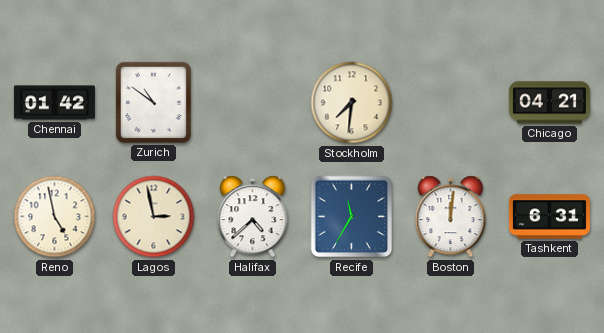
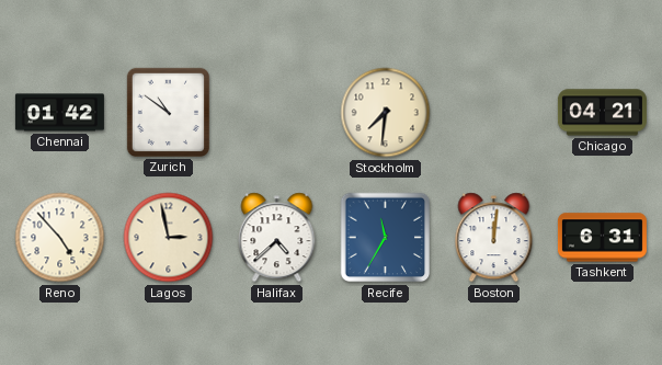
Reno: 4:58 -> 4:53 (60, 238)
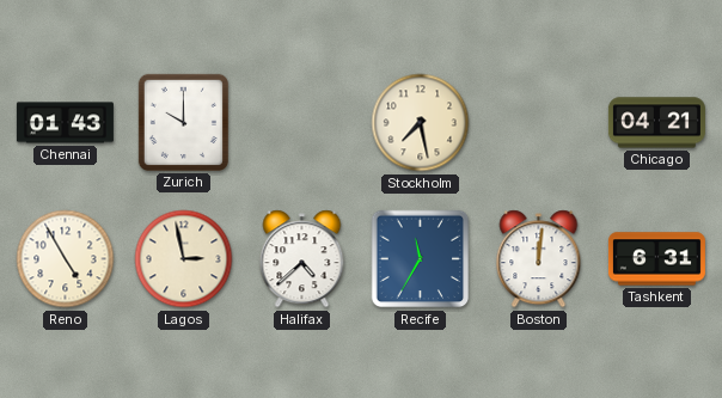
Chennai: 01:42 -> 01:43 (65, 123)
Zurich: 10:51 -> 10:00 (183, 122)
Stockholm: 7:31 -> 7:28 (421, 123)
Reno: 4:53 -> 4:55 (66, 259)
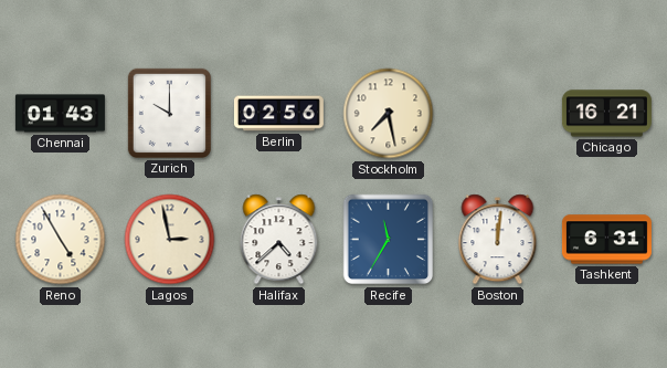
Berlin: none -> 02:56 (278, 114)
Chicago: 04:21 -> 16:21 (606, 114)
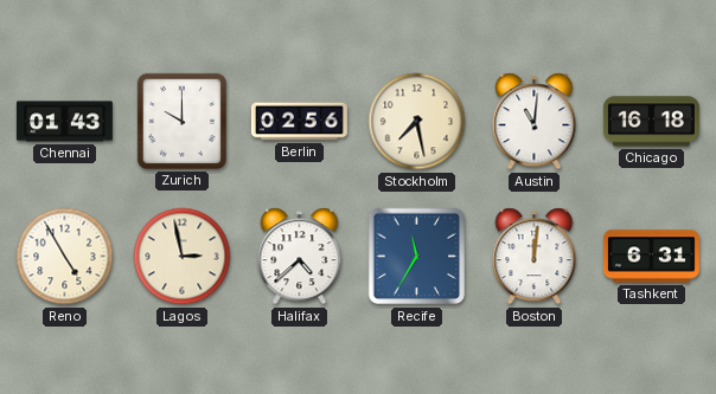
Austin: none -> 11:01 (535, 122)
Chicago: 16:21 -> 16:18 (651, 122)
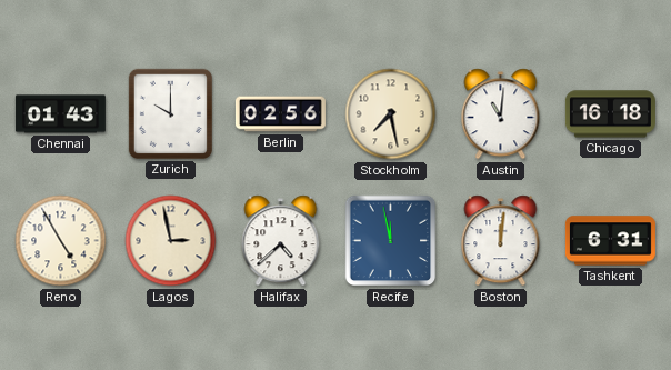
Recife: 11:35 -> 11:58 (391, 241)
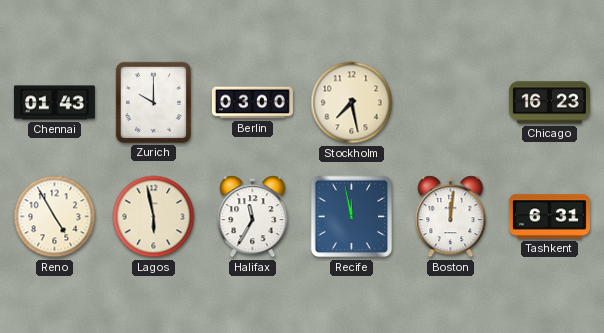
Berlin: 02:56 -> 03:00 (252, 103)
Austin: 11:01 -> none (501, 114)
Chicago: 16:18 -> 16:23 (549, 103)
Lagos: 2:58 -> 5:58 (154, 217)
Halifax: 4:38 -> 11:35 (253, 217)
